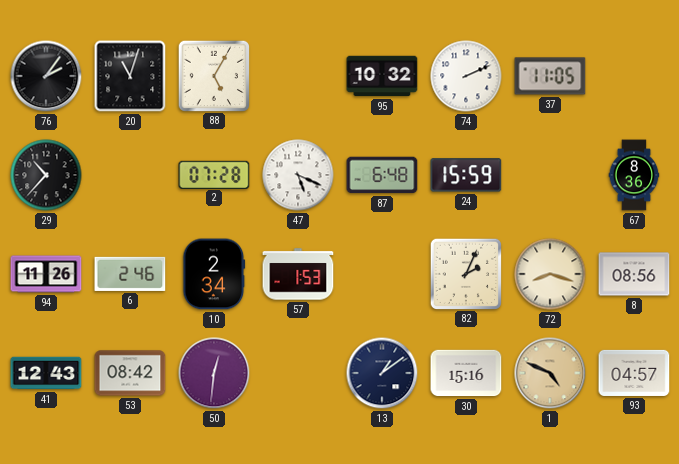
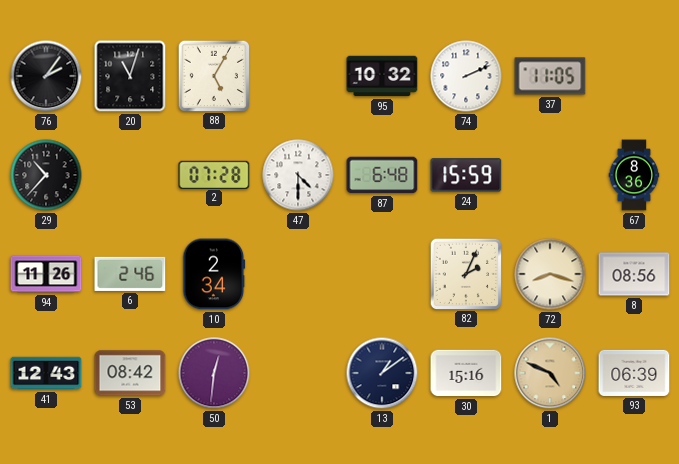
47: 5:19 -> 4:30 (298, 175)
57: 1:53 -> none (298, 274)
93: 04:57 -> 06:39 (634, 373)
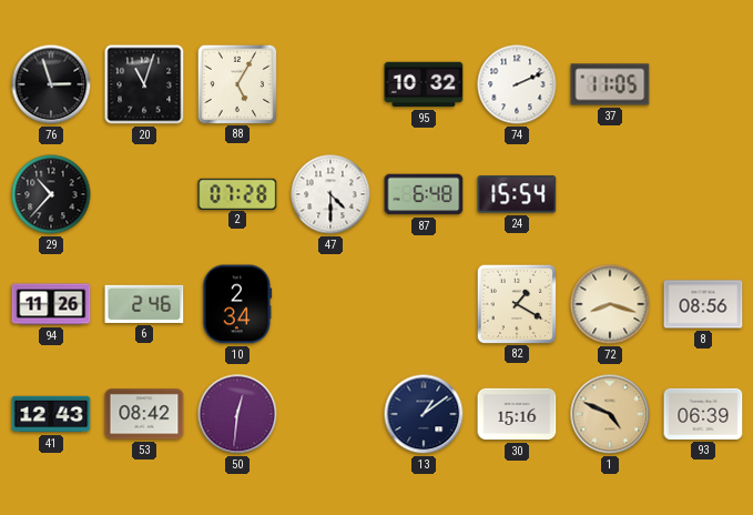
76: 2:06 -> 2:57 (51, 84)
24: 15:59 -> 15:54 (517, 194)
67: 8:36 -> none (634, 175)
82: 2:04 -> 1:20 (516, 303)
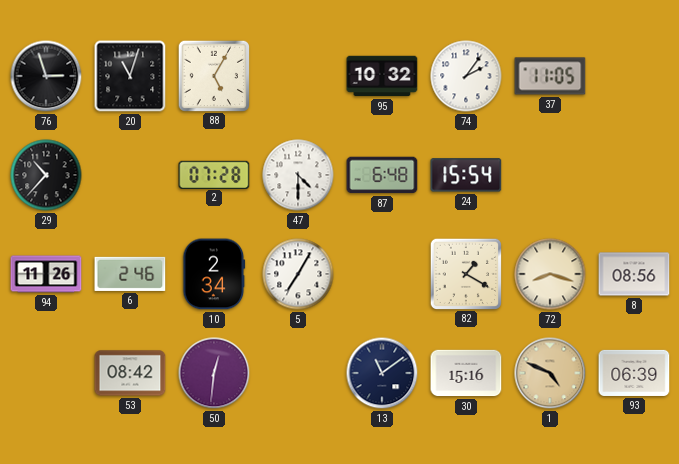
74: 2:11 -> 2:06 (466, 76)
5: none -> 7:05 (298, 274)
41: 12:43 -> none (51, 414)
13: 1:09 -> 11:09 (382, 373)
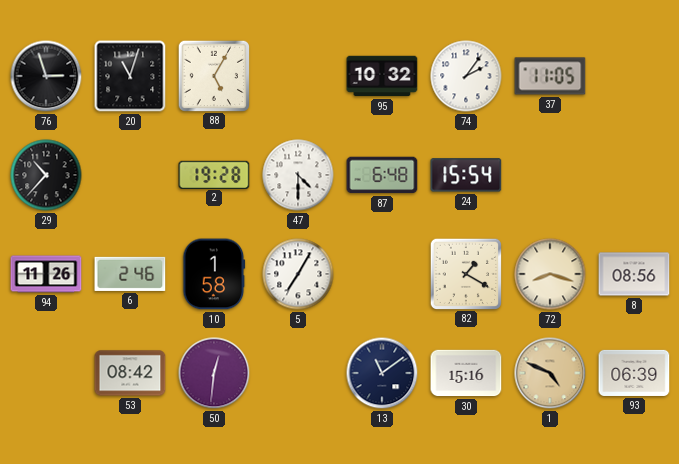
2: 07:28 -> 19:28 (214, 174)
10: 2:34 -> 1:58 (214, 274)
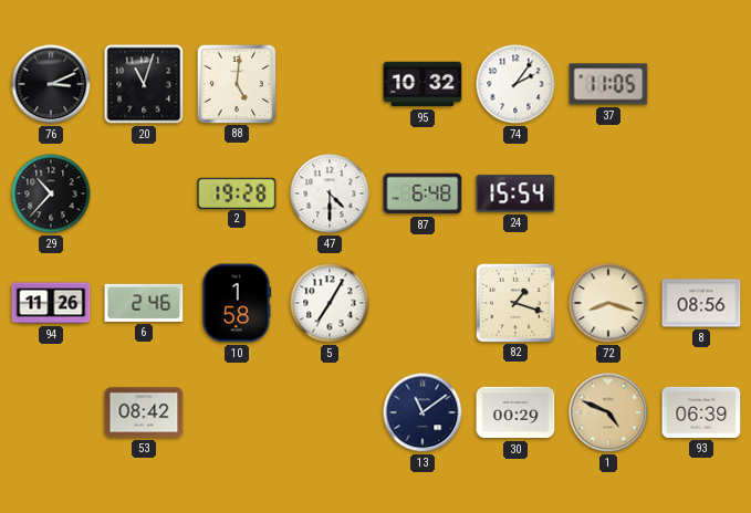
76: 2:57 -> 3:11 (51, 84)
88: 5:05 -> 5:01 (236, 83)
82: 1:20 -> 1:18 (514, 302)
50: 12:31 -> none (214, 373)
30: 15:16 -> 00:29 (515, 412)
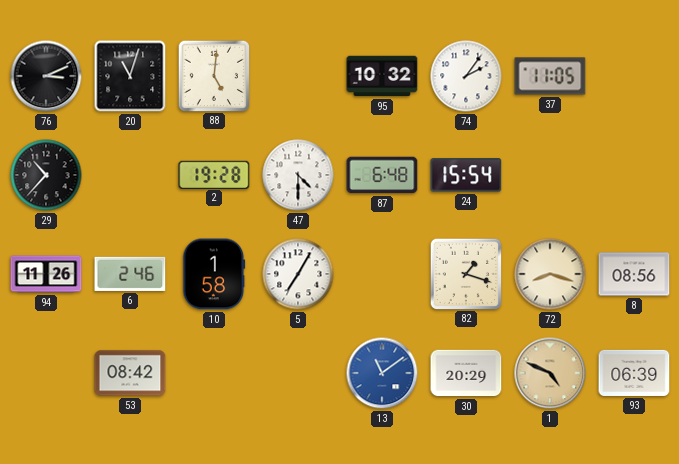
13 dial: navy -> blue (382, 373)
30: 00:29 -> 20:29 (466, 373)
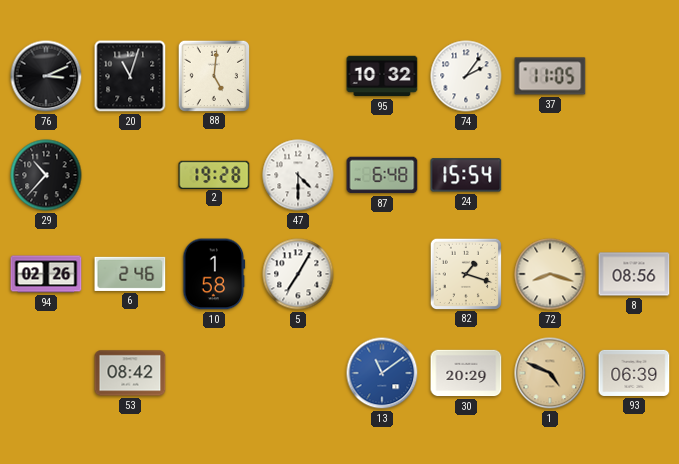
94: 11:26 -> 02:26 (46, 274)
